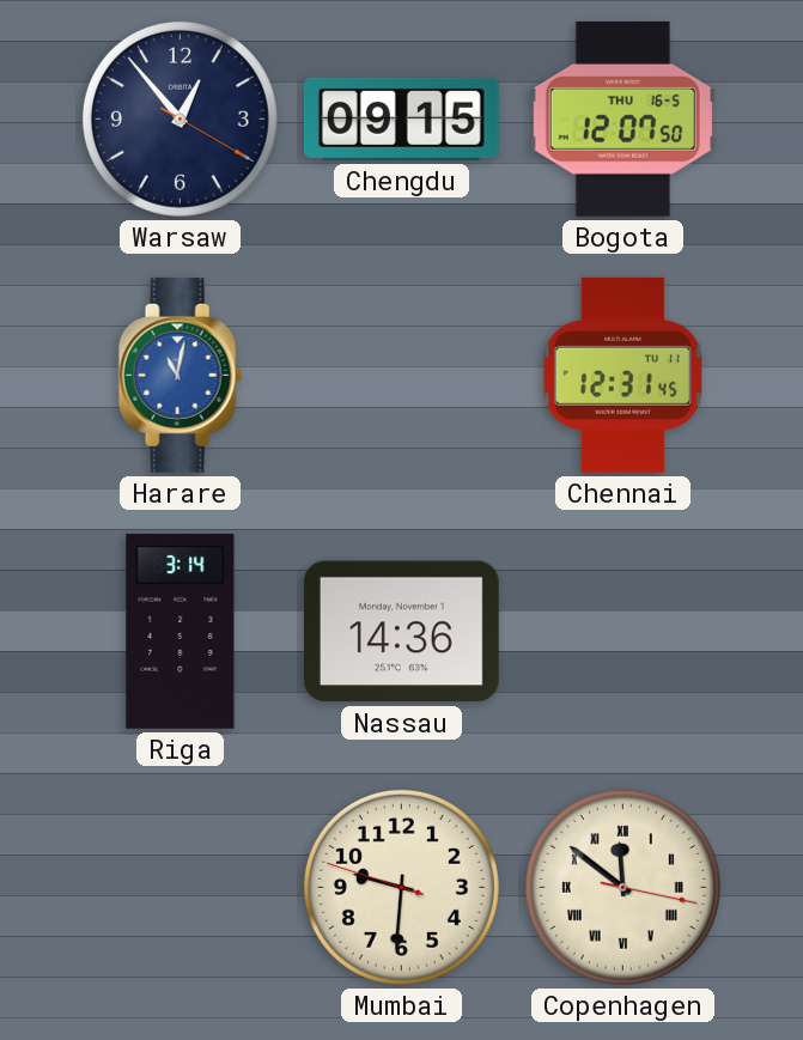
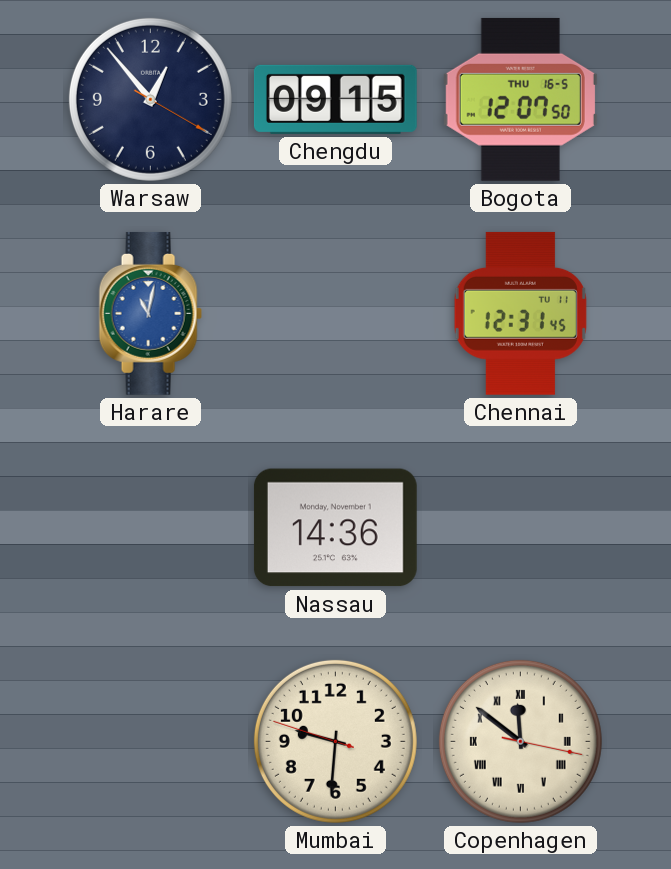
Riga: 3:14 -> none (181, 631)
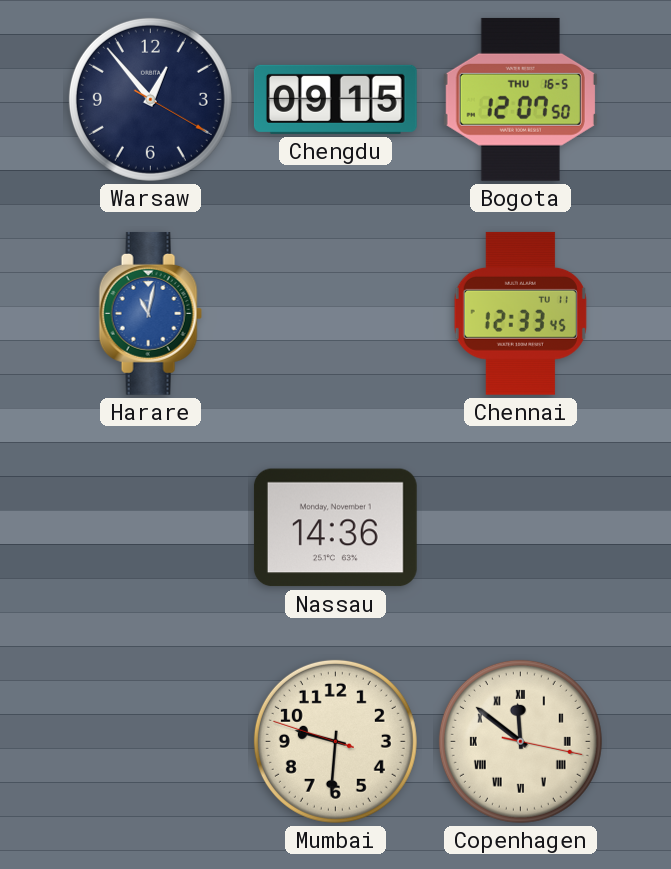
Chennai: 12:31 -> 12:33 (520, 313)
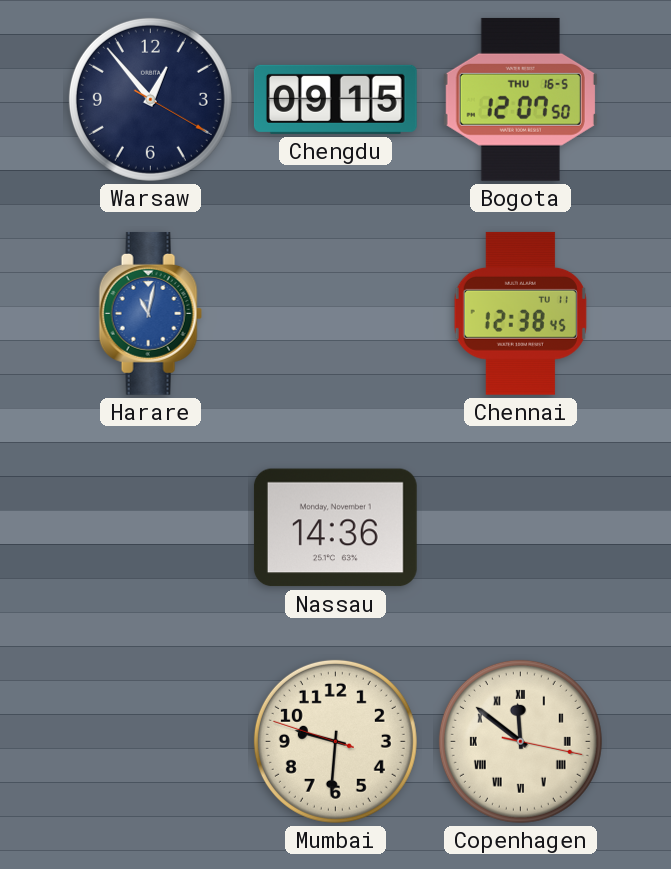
Chennai: 12:33 -> 12:38 (520, 313)
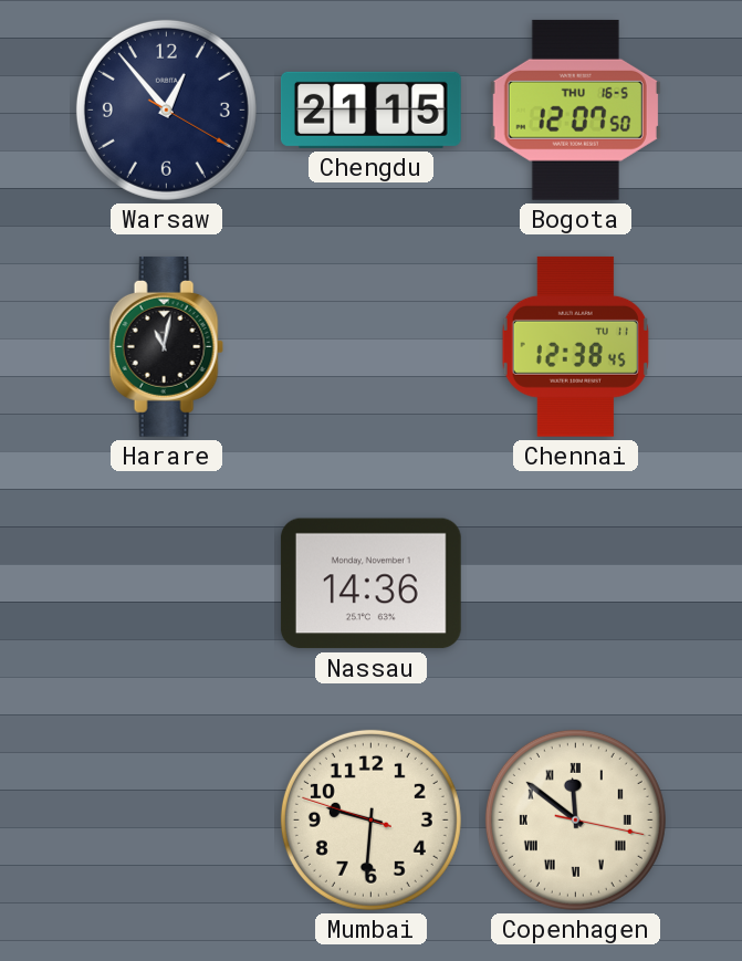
Chengdu: 09:15 -> 21:15 (370, 109)
Harare dial: blue -> black (166, 346)
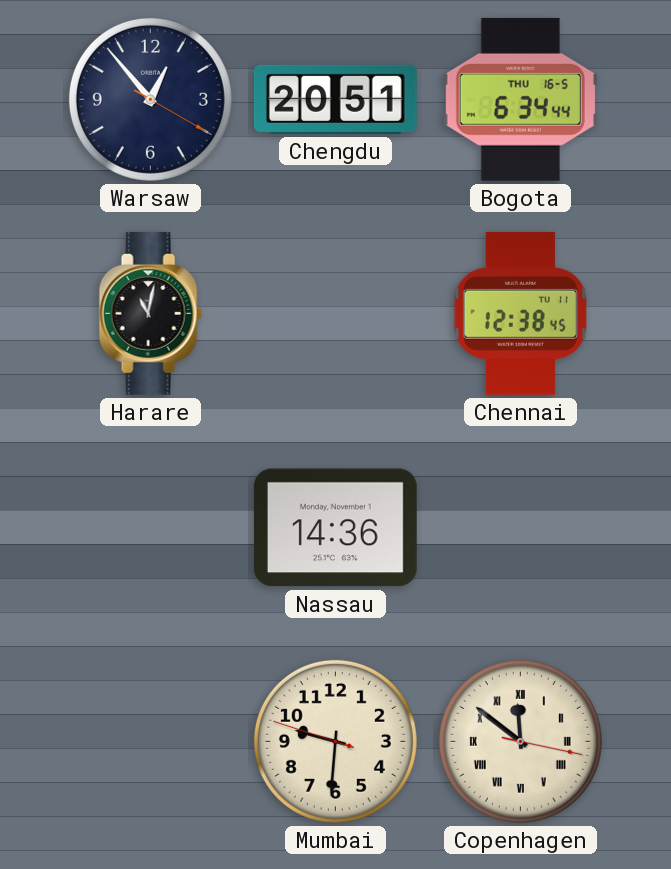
Chengdu: 21:15 -> 20:51 (335, 99)
Bogota: 12:07 -> 6:34 (520, 99)
